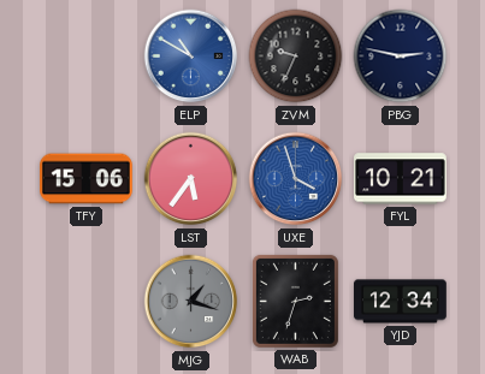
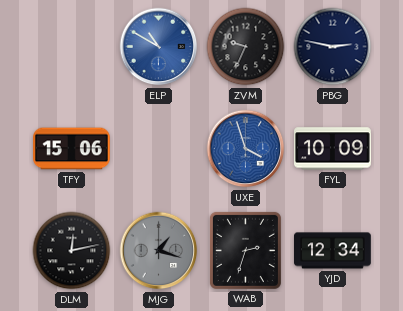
LST: 5:36 -> none (191, 179)
FYL: 10:21 -> 10:09 (333, 149)
DLM: none -> 12:13 (72, 251)
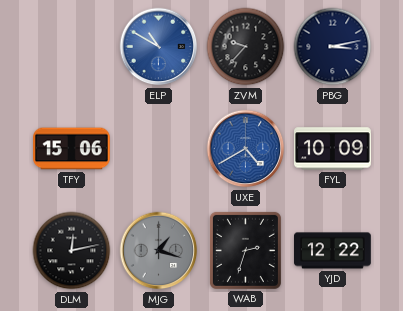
ZVM: 9:34 -> 9:37 (246, 47)
PBG: 2:47 -> 3:13 (333, 47)
UXE: 3:57 -> 4:40 (246, 149)
YJD: 12:34 -> 12:22 (333, 251)
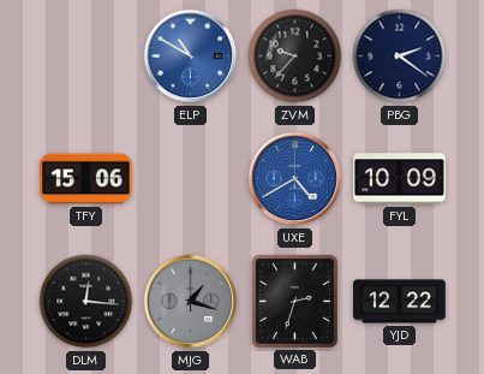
PBG: 3:13 -> 2:21 (400, 57)
DLM: 12:13 -> 12:16 (86, 302)
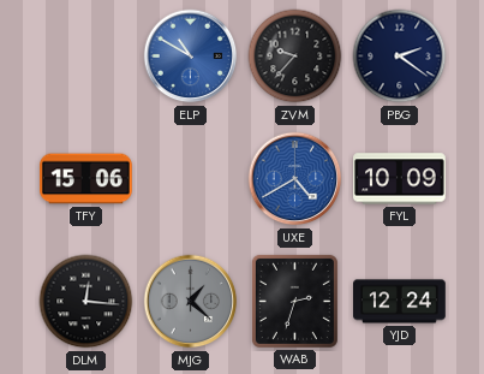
MJG: 1:18 -> 1:22 (191, 302)
YJD: 12:22 -> 12:24 (400, 302)
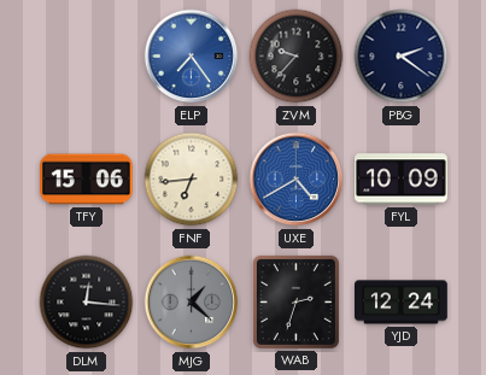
ELP: 10:50 -> 7:24 (192, 57)
FNF: none -> 6:44 (192, 180)
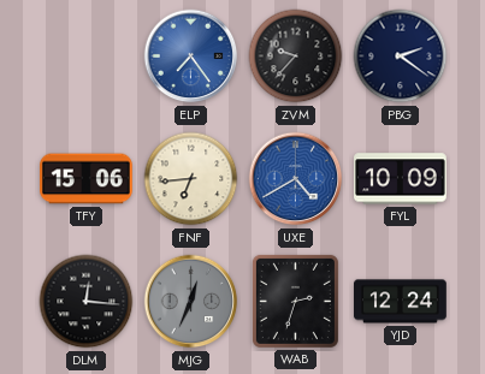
MJG: 1:22 -> 12:34 (191, 302)
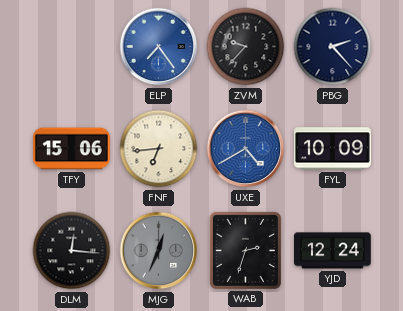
PBG: 2:21 -> 2:23 (333, 47)
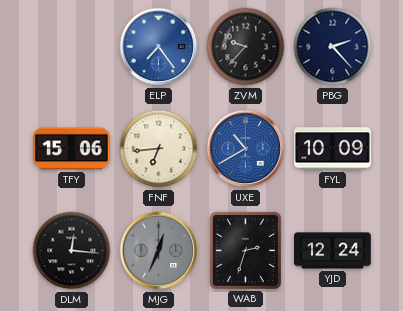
UXE: 4:40 -> 10:40 (246, 149)
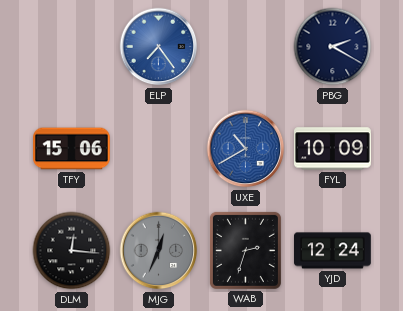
ZVM: 9:37 -> none (246, 47)
PBG: 2:23 -> 2:20 (333, 47)
FNF: 6:44 -> none (159, 149)
